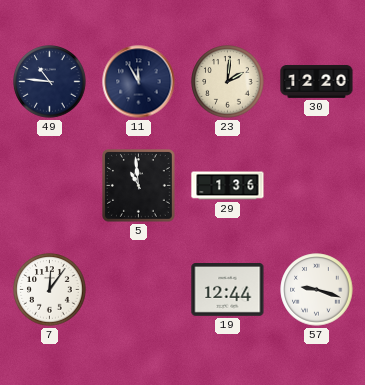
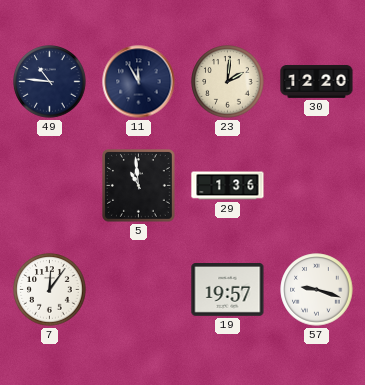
19: 12:44 -> 19:57 (228, 290)
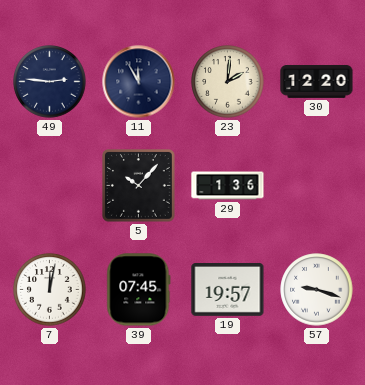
49: 10:46 -> 2:46 (50, 82)
5: 10:59 -> 10:07 (139, 186)
7: 12:06 -> 12:02 (50, 290)
39: none -> 07:45 (139, 290)
